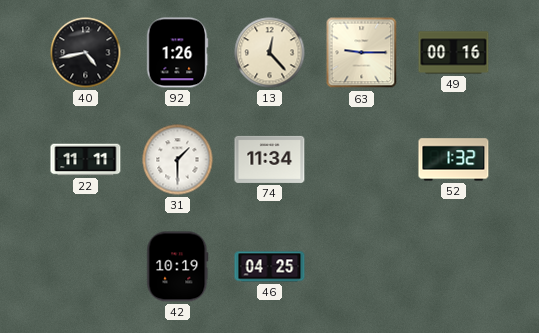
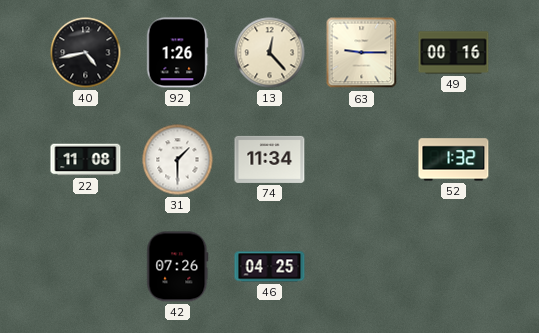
22: 11:11 -> 11:08 (86, 160)
42: 10:19 -> 07:26 (178, 267)
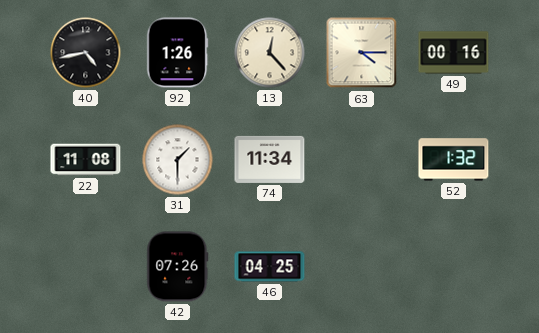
63: 9:15 -> 4:15 (362, 53)
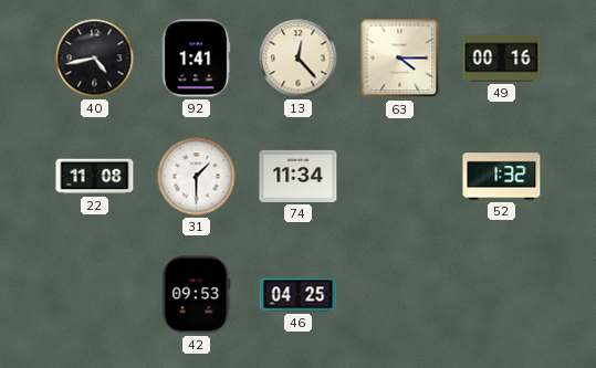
92: 1:26 -> 1:41 (197, 59)
42: 07:26 -> 09:53 (197, 295)
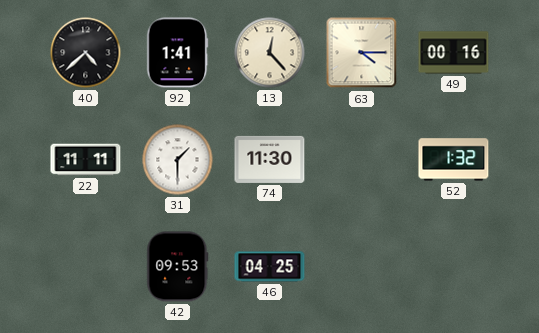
40: 4:43 -> 4:38 (86, 53)
22: 11:08 -> 11:11 (86, 160)
74: 11:34 -> 11:30 (270, 159)
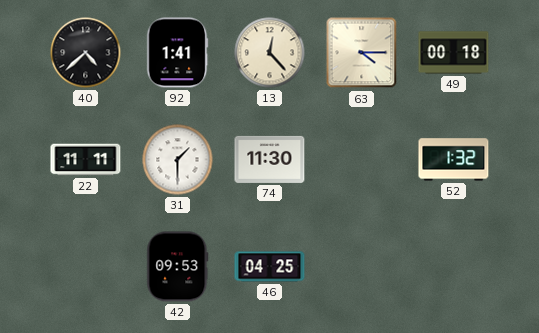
49: 00:16 -> 00:18 (454, 53)
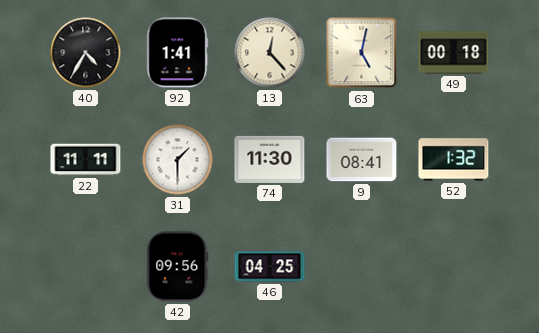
40: 4:38 -> 4:35 (86, 53)
63: 4:15 -> 5:02 (362, 53)
9: none -> 08:41 (362, 160)
42: 09:53 -> 09:56 (178, 267)
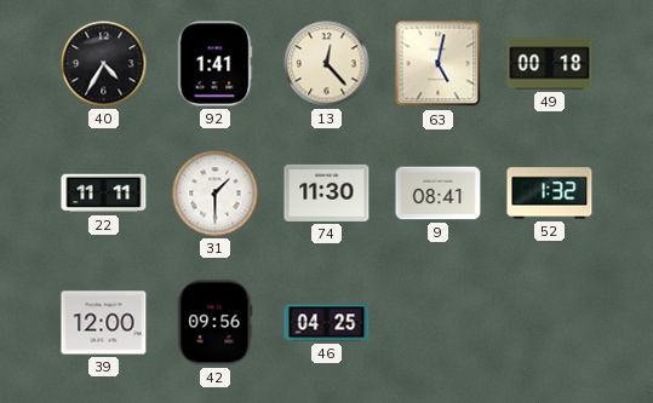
39: none -> 12:00 (104, 323)
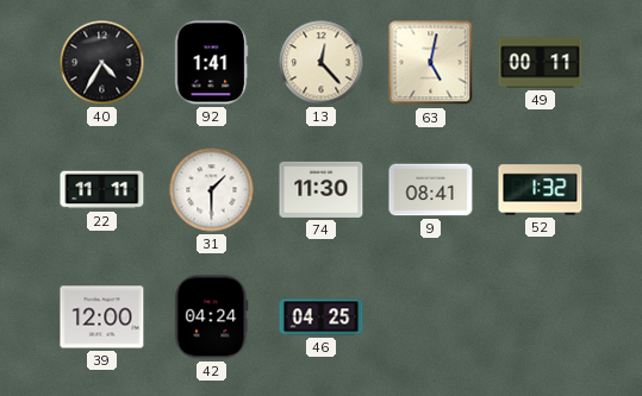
49: 00:18 -> 00:11 (541, 63)
42: 09:56 -> 04:24 (212, 318)
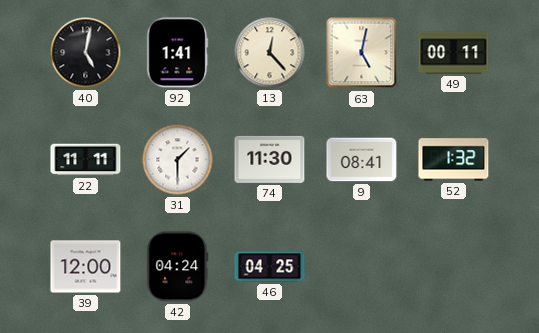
40: 4:35 -> 5:02 (86, 53)
